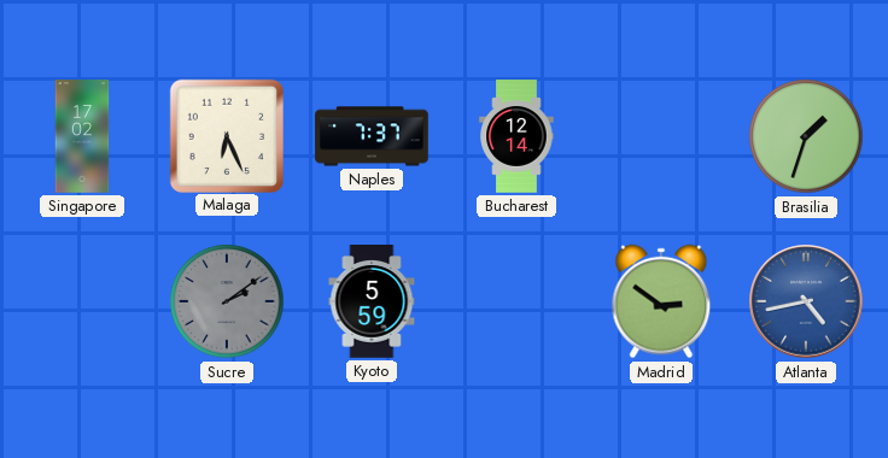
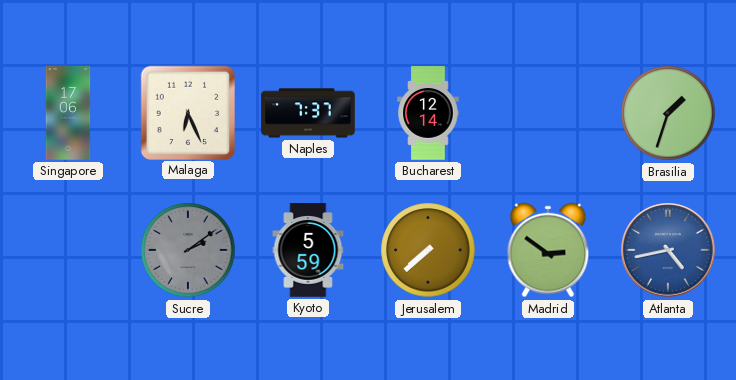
Singapore: 17:02 -> 17:06 (68, 113)
Jerusalem: none -> 7:38 (428, 250)
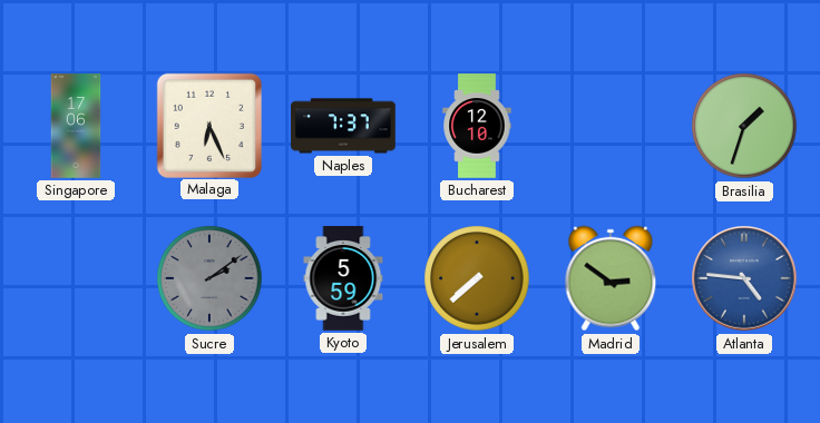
Bucharest: 12:14 -> 12:10 (477, 126)
Atlanta: 4:43 -> 4:46 (744, 278)
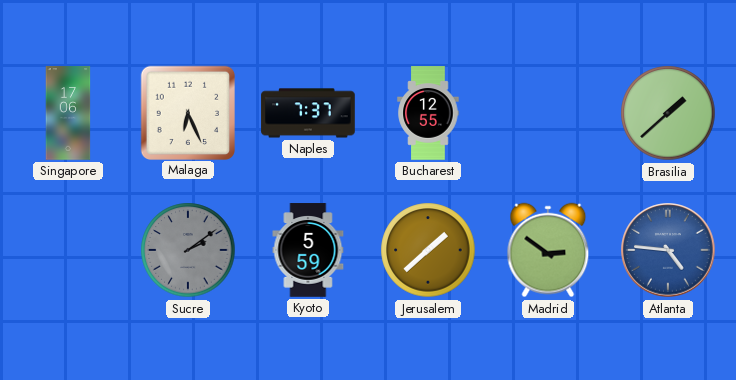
Bucharest: 12:10 -> 12:55 (428, 113)
Brasilia: 1:33 -> 1:38 (668, 113)
Jerusalem: 7:38 -> 1:38 (428, 250)
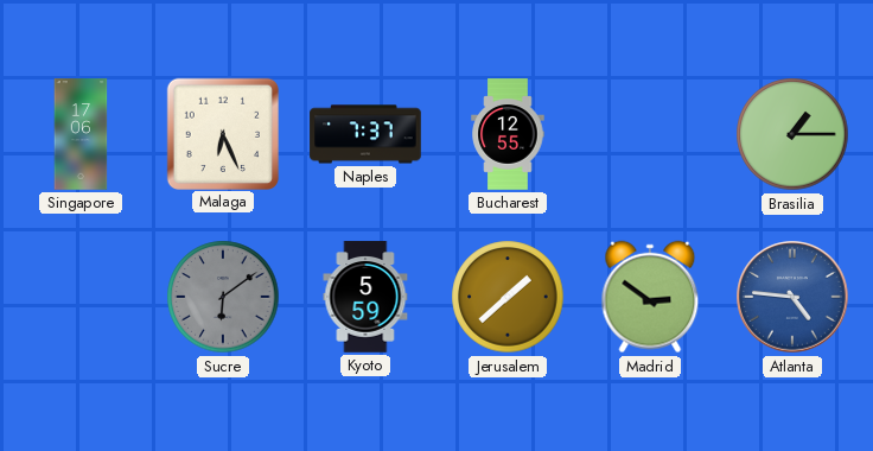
Brasilia: 1:38 -> 1:15 (792, 134)
Sucre: 2:09 -> 6:09 (223, 297)
